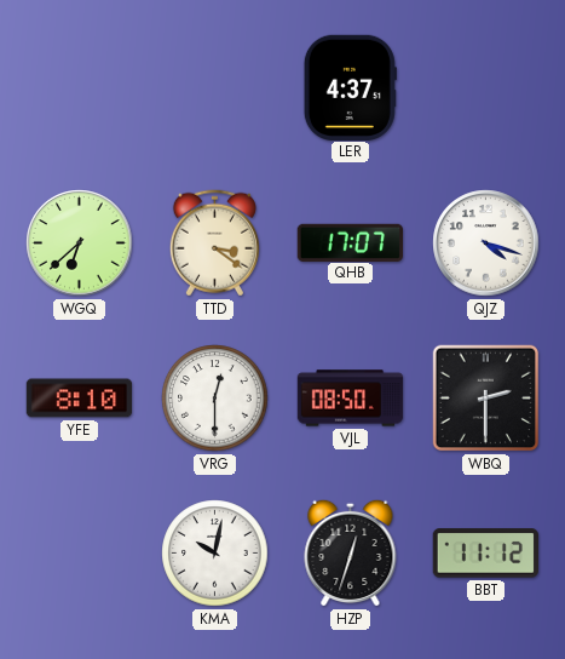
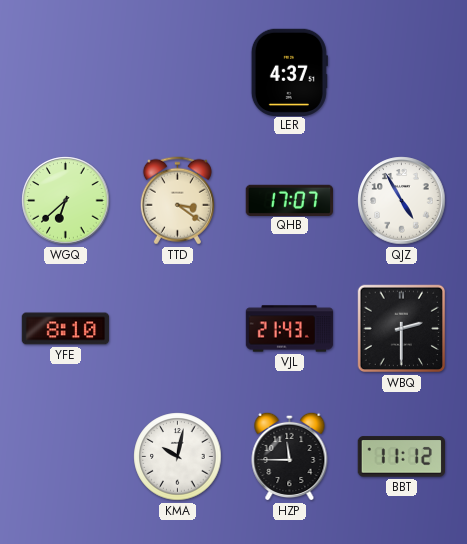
QJZ: 4:18 -> 4:55 (402, 201)
VRG: 12:30 -> none (215, 399)
VJL: 08:50 -> 21:43 (290, 329)
HZP: 12:33 -> 11:45 (290, 456)
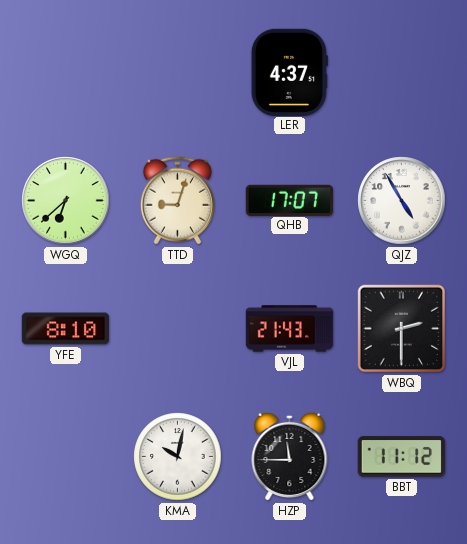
TTD: 3:21 -> 9:03 (177, 201)
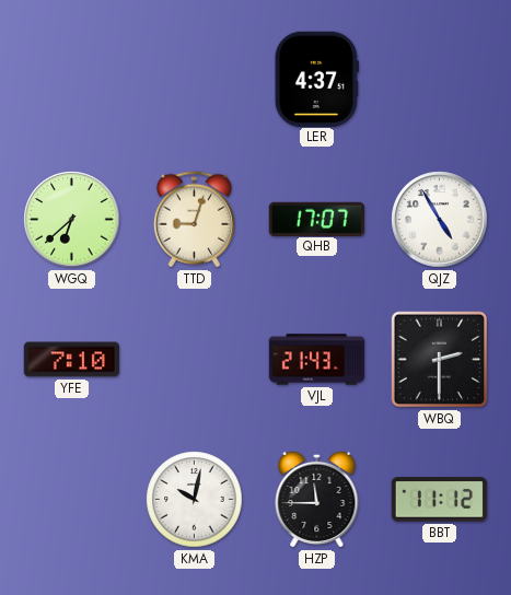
YFE: 8:10 -> 7:10 (72, 360)
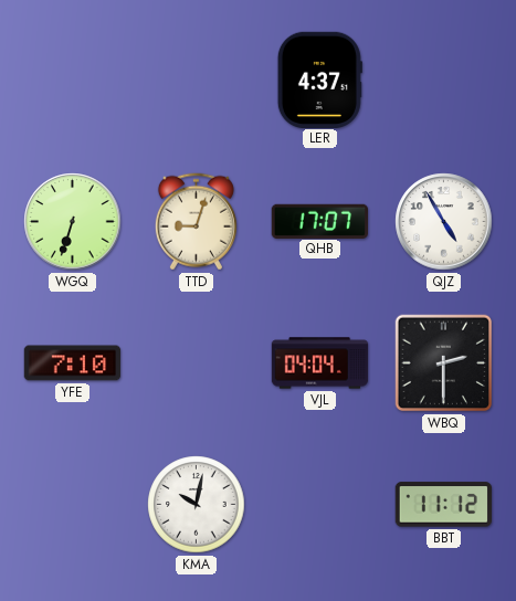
WGQ: 6:38 -> 6:33 (73, 222)
VJL: 21:43 -> 04:04 (320, 363)
HZP: 11:45 -> none (317, 499)
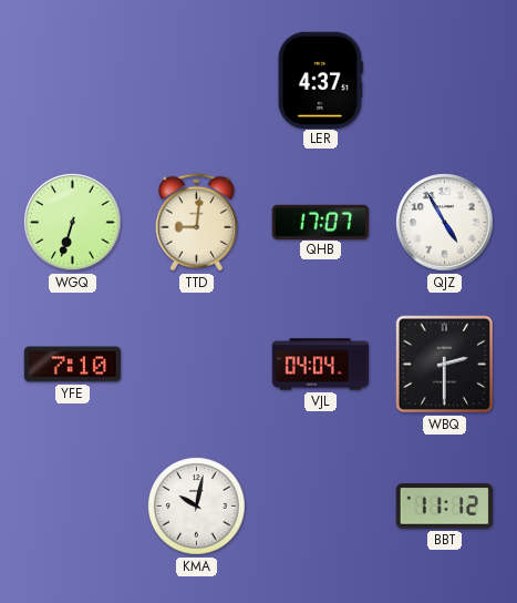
TTD: 9:03 -> 9:01 (196, 223)
